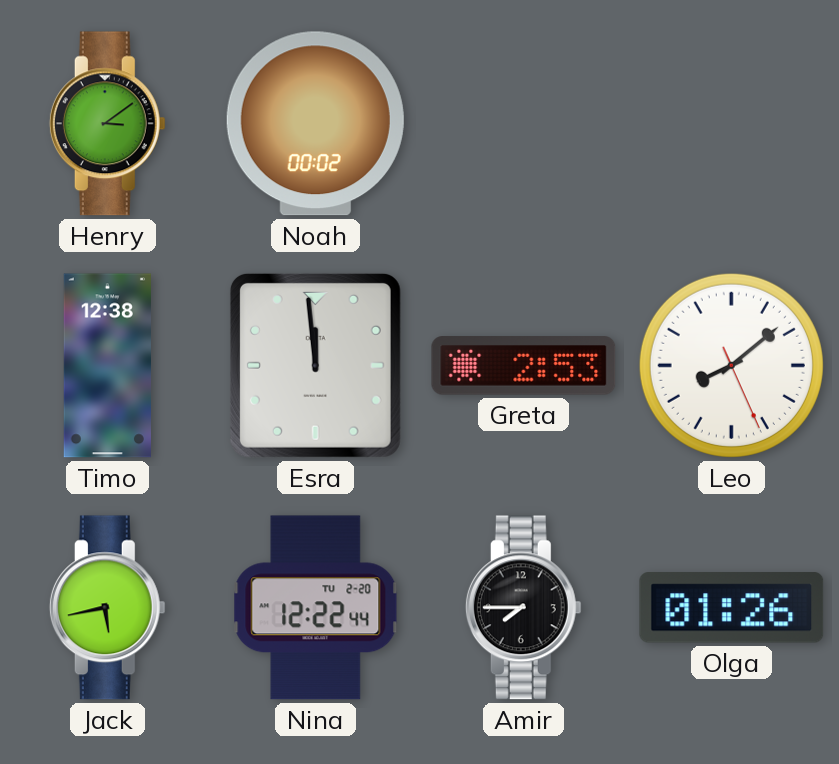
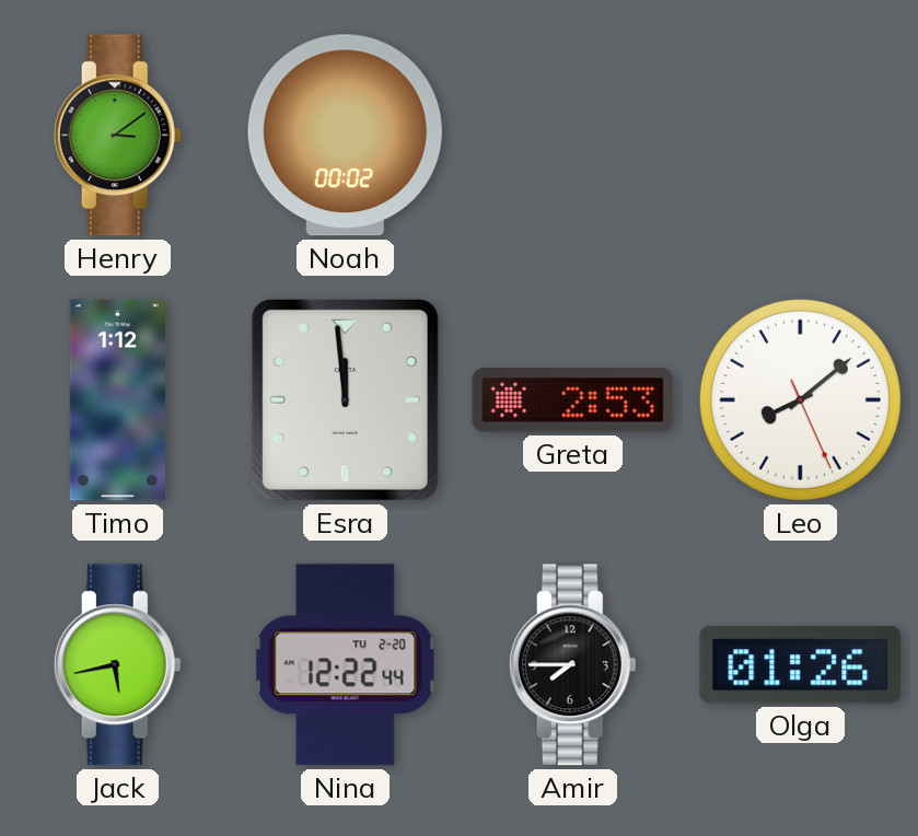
Timo: 12:38 -> 1:12 (117, 400)
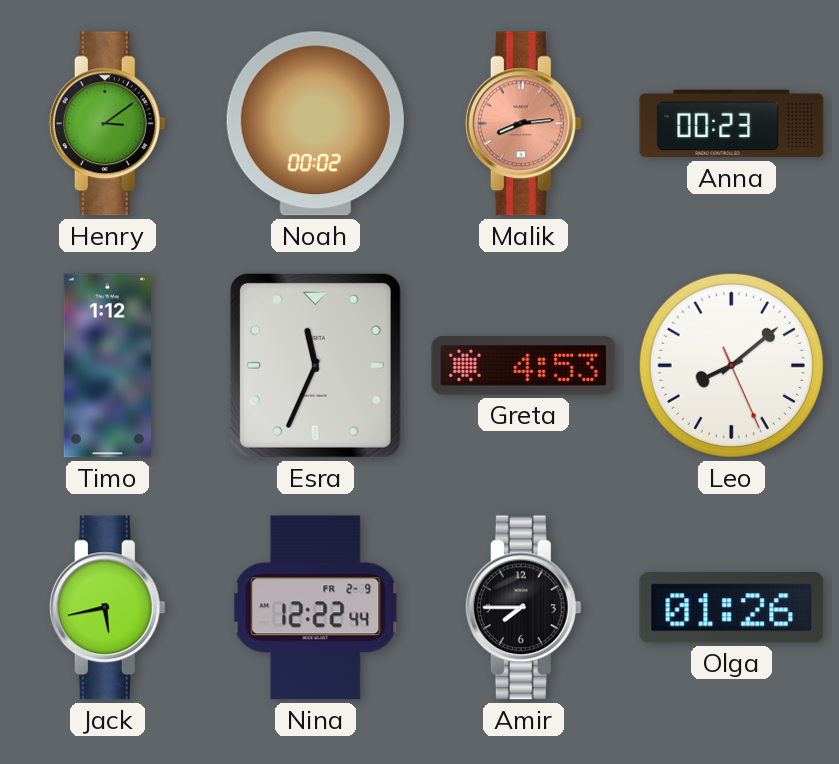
Malik: none -> 8:14 (523, 124)
Anna: none -> 00:23 (732, 124)
Esra: 11:59 -> 11:34 (315, 365)
Greta: 2:53 -> 4:53 (524, 366)
Nina date: TU 2-20 -> FR 2-9 (316, 608)
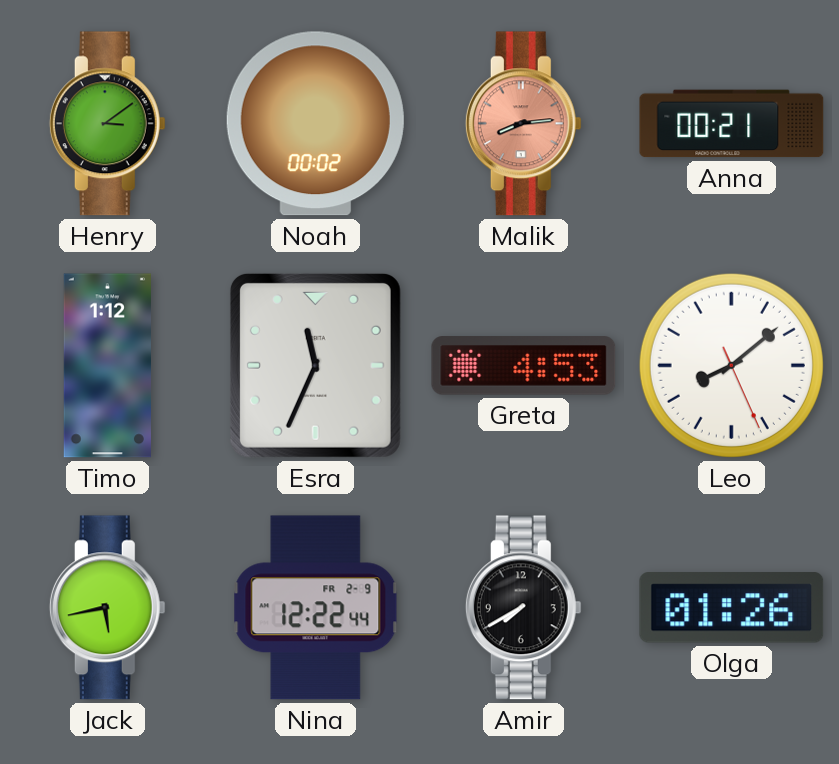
Anna: 00:23 -> 00:21 (732, 124)
Amir: 7:45 -> 7:40 (523, 608)
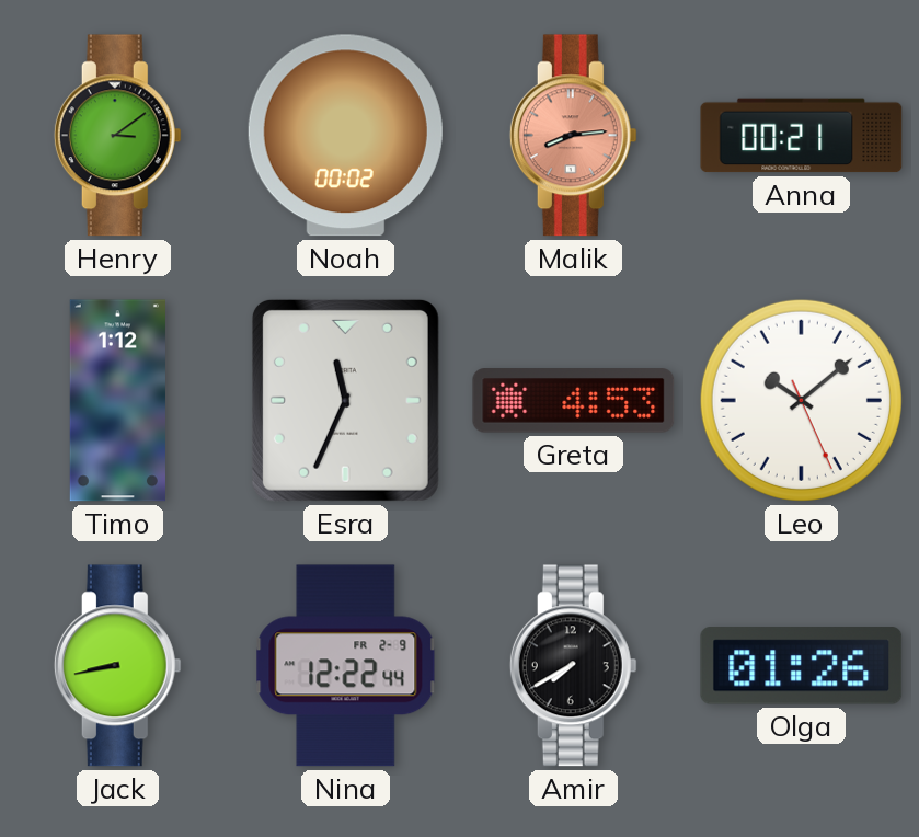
Leo: 8:08 -> 10:08 (801, 400)
Jack: 5:43 -> 8:43 (117, 666)
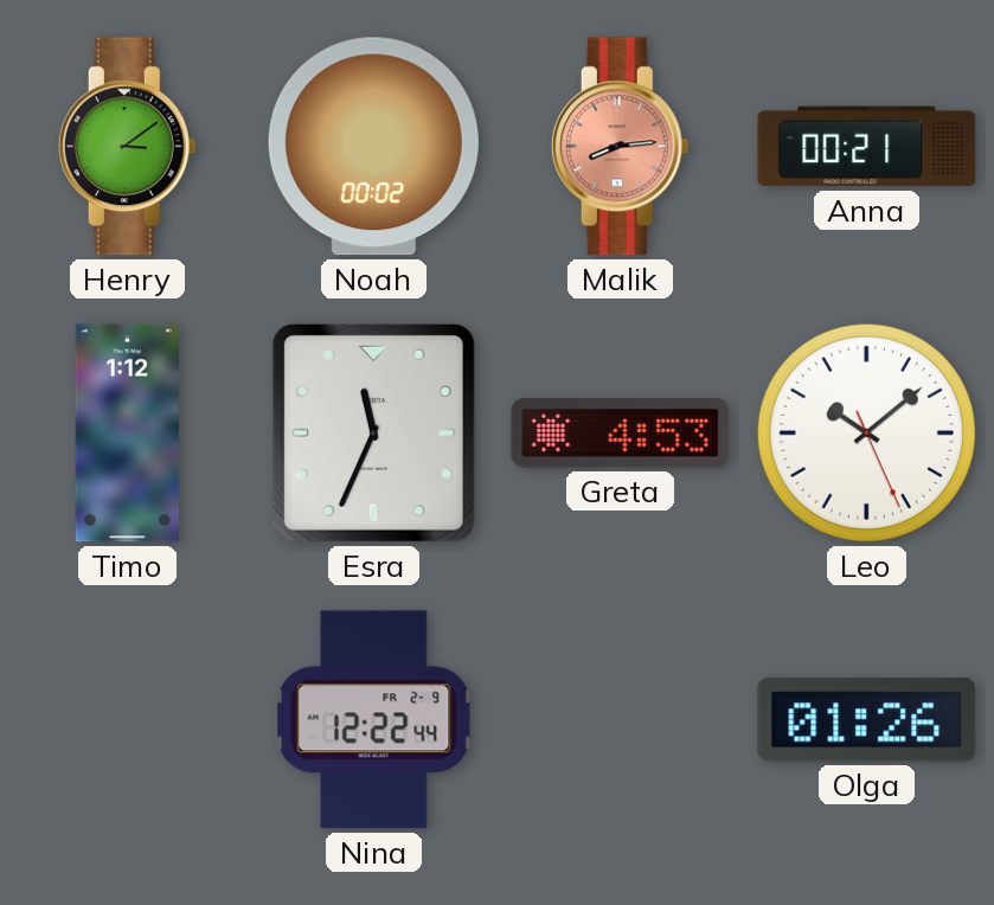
Jack: 8:43 -> none (117, 666)
Amir: 7:40 -> none (573, 666)
